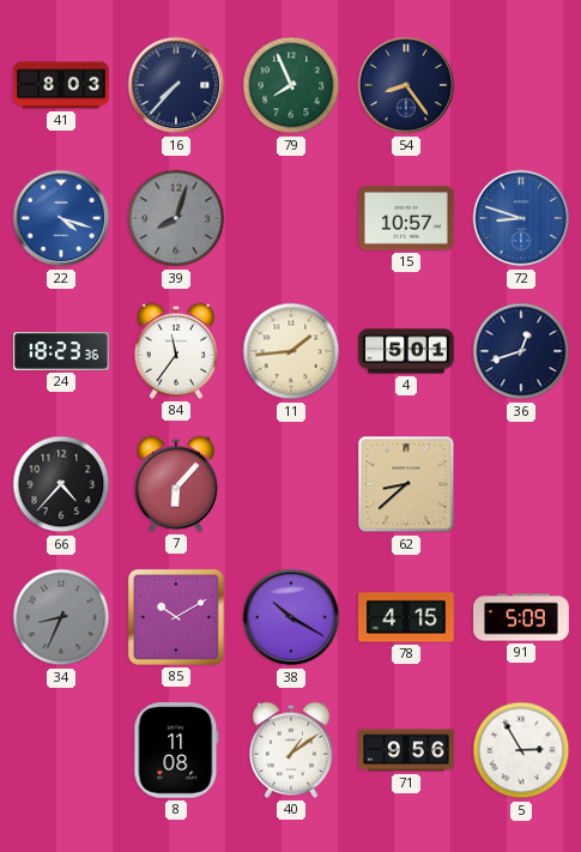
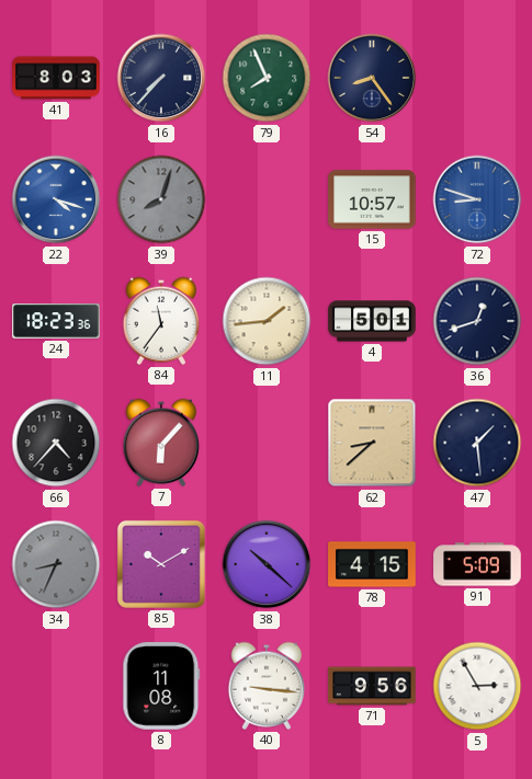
47: none -> 1:29 (477, 443)
38: 10:20 -> 10:22 (267, 564)
40: 1:09 -> 9:16 (267, 686)
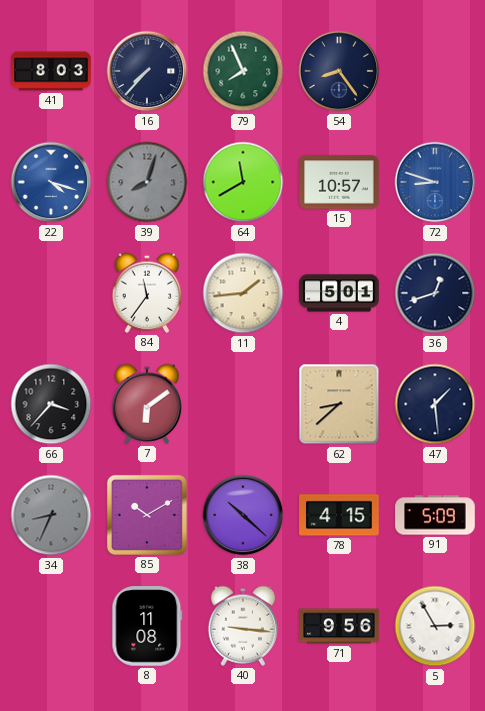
64: none -> 11:40 (243, 182)
24: 18:23 -> none (56, 321)
66: 4:37 -> 3:37 (51, 404)
7: 6:07 -> 6:09 (147, 404)
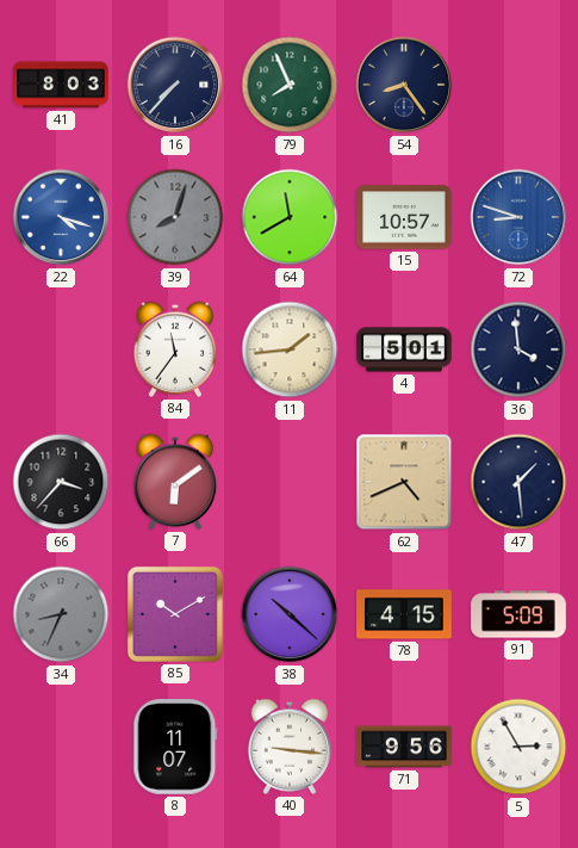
36: 12:42 -> 3:59 (518, 349)
62: 8:38 -> 4:41 (404, 482)
8: 11:08 -> 11:07 (175, 747)
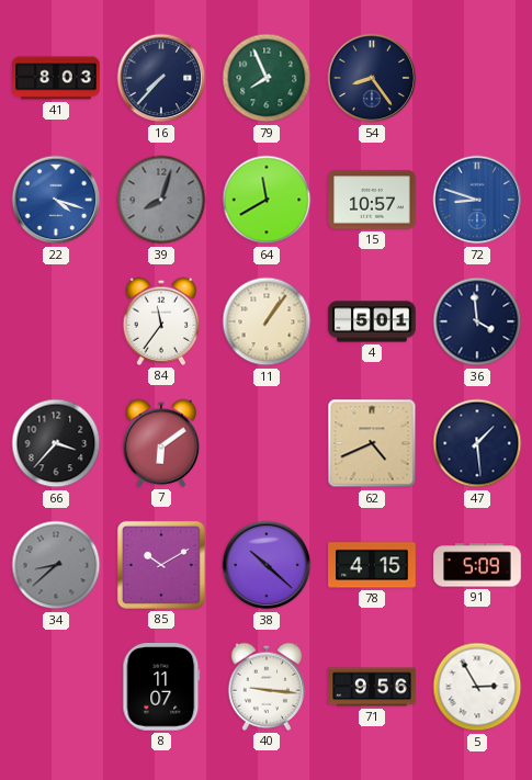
11: 1:44 -> 1:06 (267, 321)
34: 8:34 -> 8:38 (56, 565)
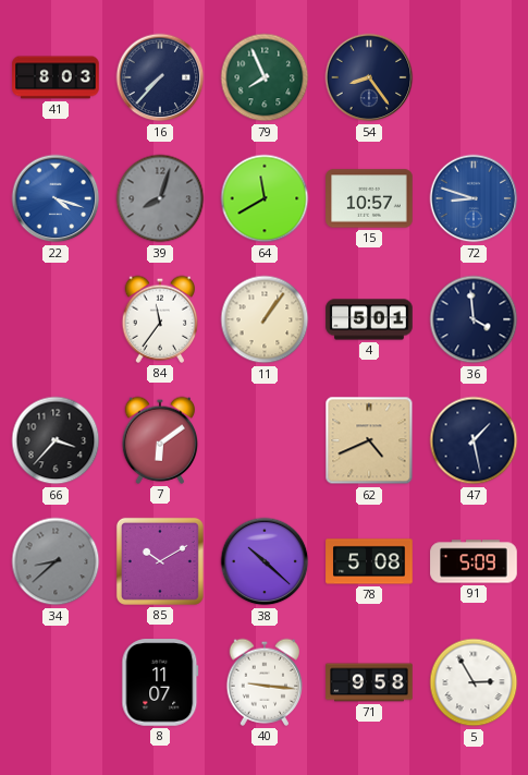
47: 1:29 -> 1:28 (474, 440)
78: 4:15 -> 5:08 (369, 561)
71: 9:56 -> 9:58 (369, 682)
